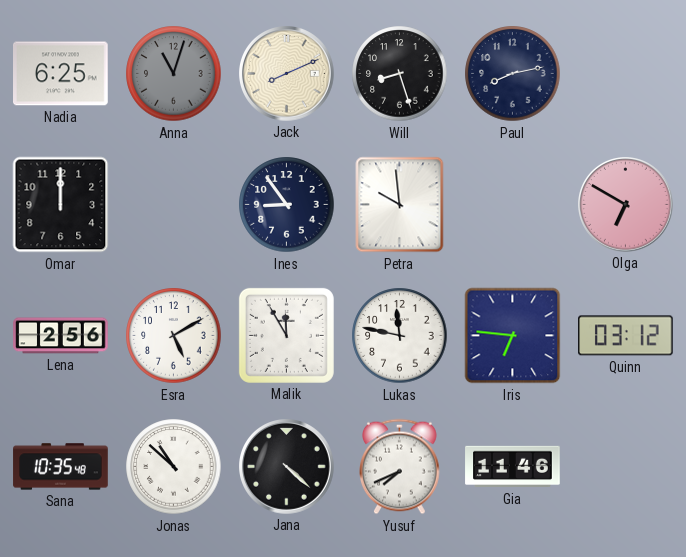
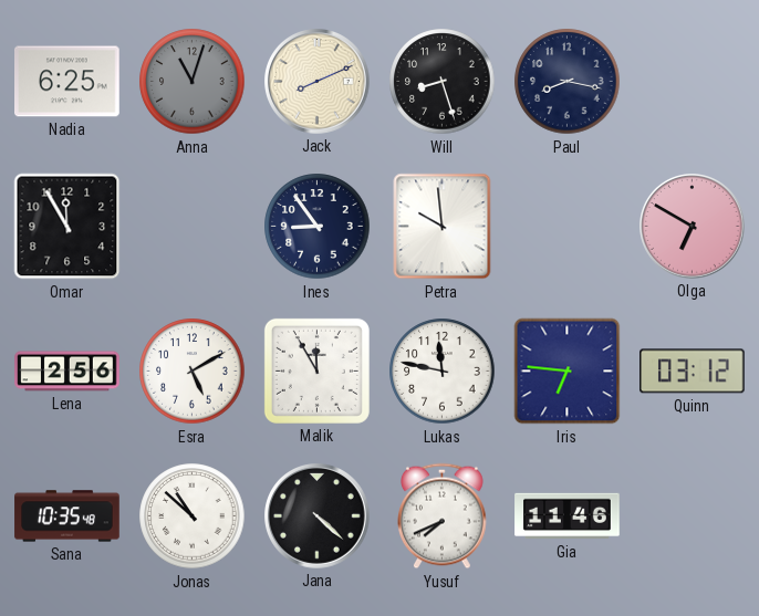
Paul: 8:13 -> 8:17 (568, 82)
Omar: 12:00 -> 11:55 (67, 227)
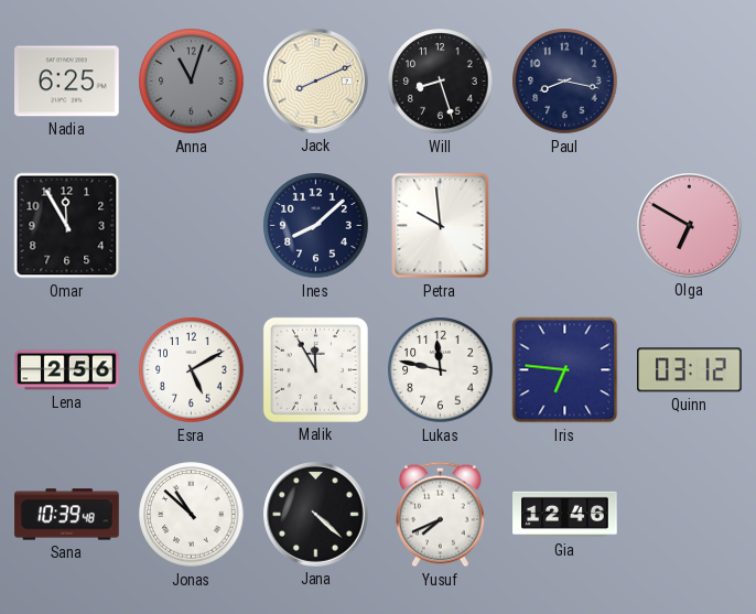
Ines: 8:54 -> 8:08 (316, 226)
Sana: 10:35 -> 10:39 (67, 515)
Gia: 11:46 -> 12:46 (565, 515)
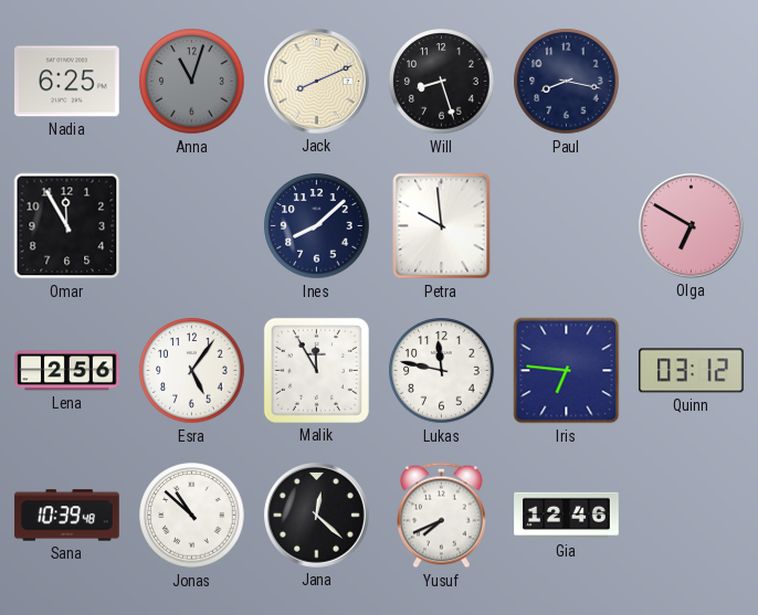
Esra: 5:10 -> 5:06 (192, 371)
Jana: 4:22 -> 12:22 (317, 516)
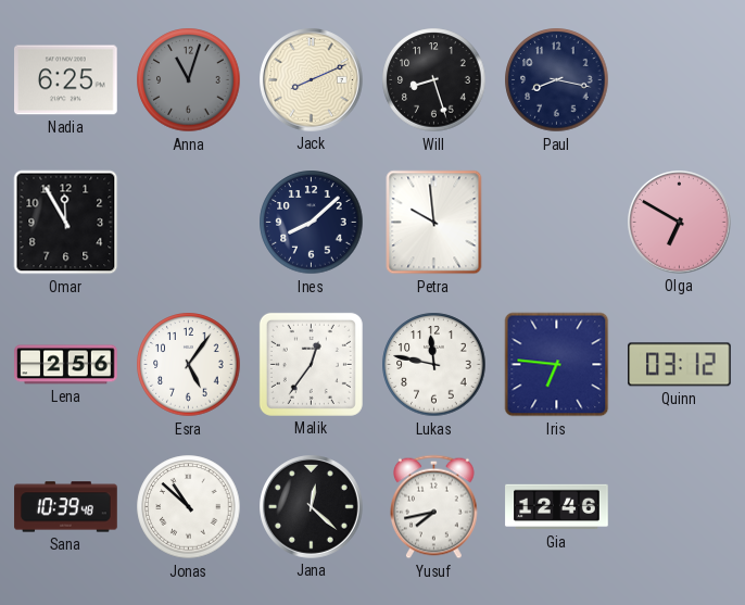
Malik: 11:55 -> 12:36 (311, 364)
Yusuf: 7:41 -> 7:43 (434, 507)
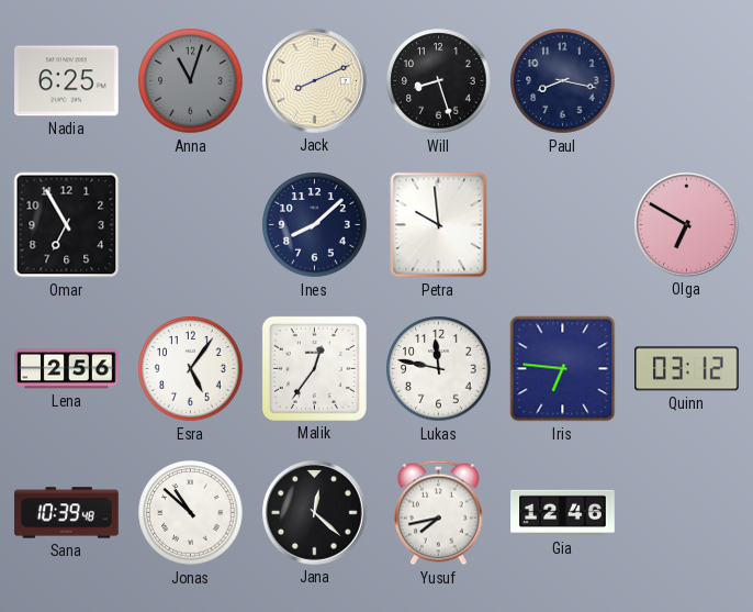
Omar: 11:55 -> 6:55 (67, 225)
